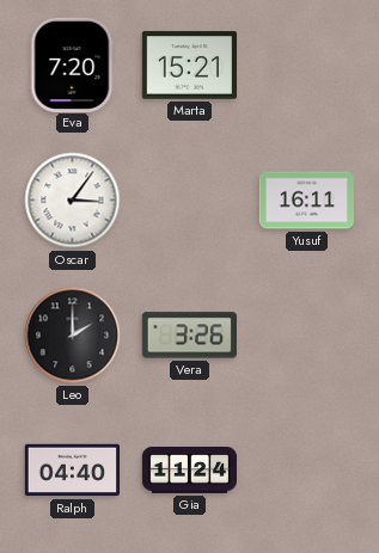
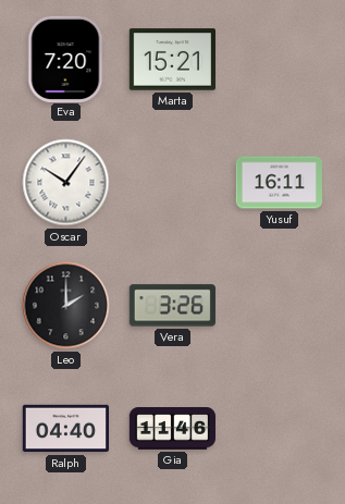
Oscar: 3:06 -> 10:06 (66, 183)
Gia: 11:24 -> 11:46 (172, 429)
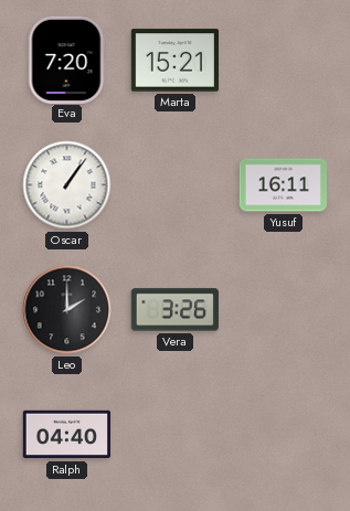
Oscar: 10:06 -> 1:06 (67, 185)
Gia: 11:46 -> none (172, 429)
